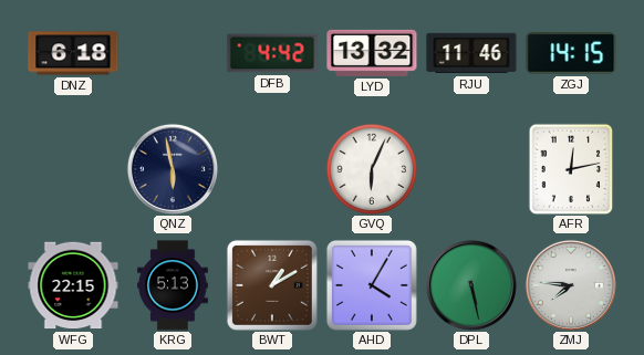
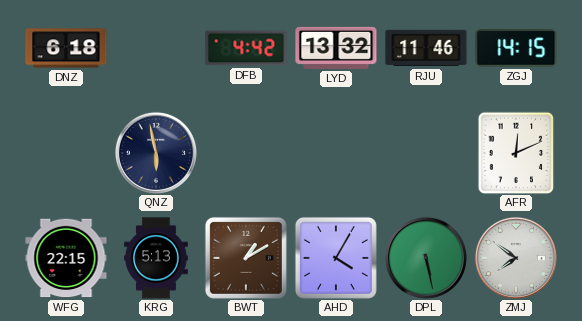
GVQ: 6:04 -> none (371, 168)
AFR: 12:13 -> 12:11 (516, 153)
ZMJ: 7:46 -> 7:51 (516, 258)
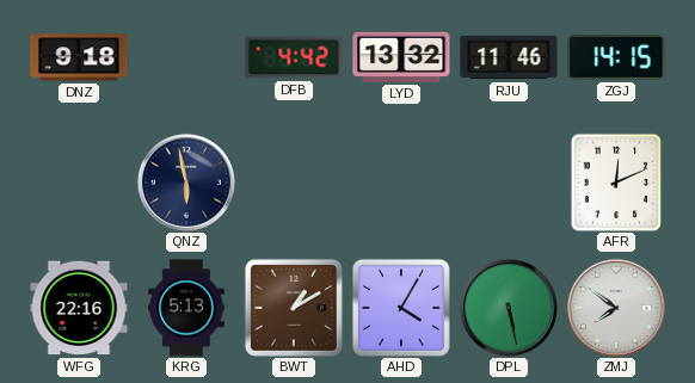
DNZ: 6:18 -> 9:18 (79, 57)
WFG: 22:15 -> 22:16 (79, 308)
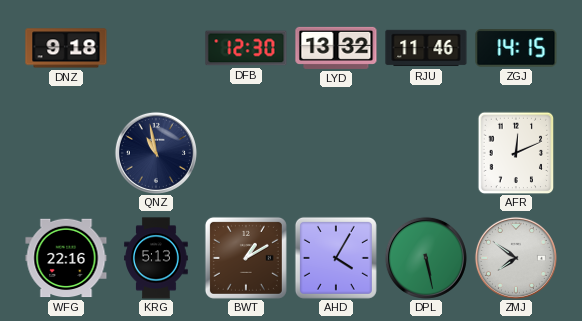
DFB: 4:42 -> 12:30 (246, 48)
QNZ: 5:58 -> 10:58 (156, 153)
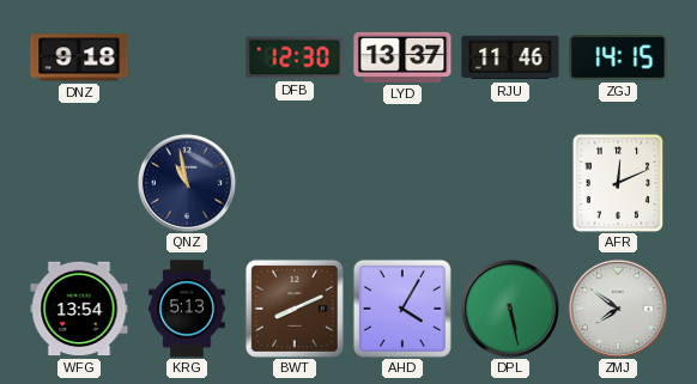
LYD: 13:32 -> 13:37 (402, 57)
WFG: 22:16 -> 13:54 (79, 309)
BWT: 1:10 -> 8:11 (295, 309)
